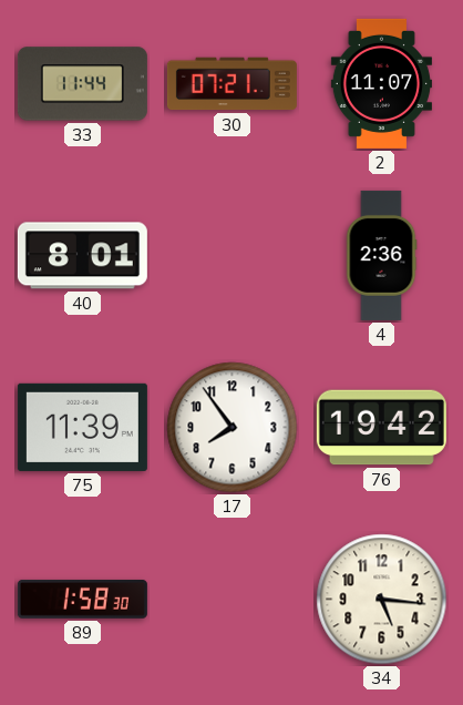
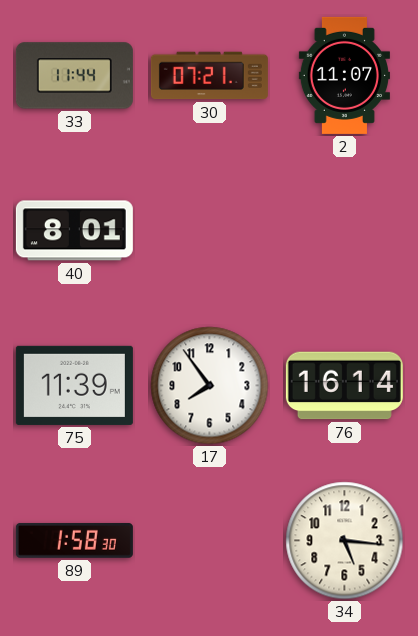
4: 2:36 -> none (381, 255)
76: 19:42 -> 16:14 (344, 386)
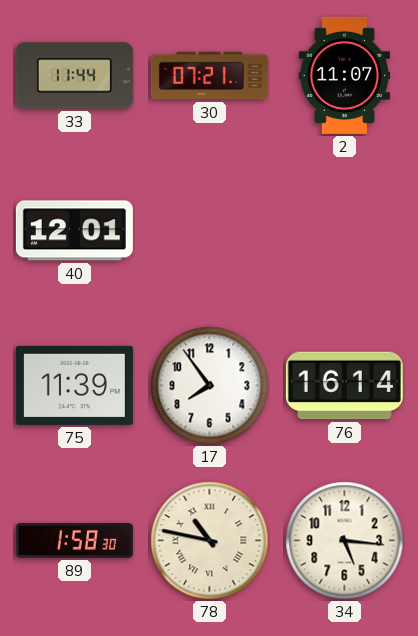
40: 8:01 -> 12:01 (74, 231)
78: none -> 10:47 (210, 541)
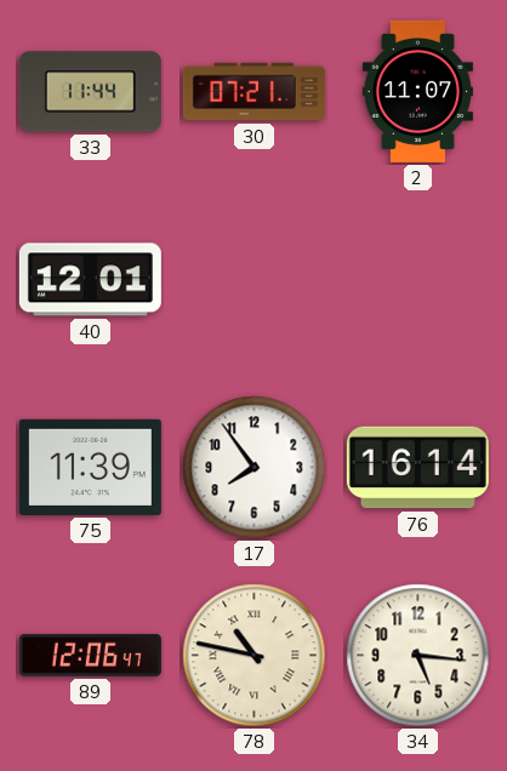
89: 1:58 -> 12:06 (90, 655)
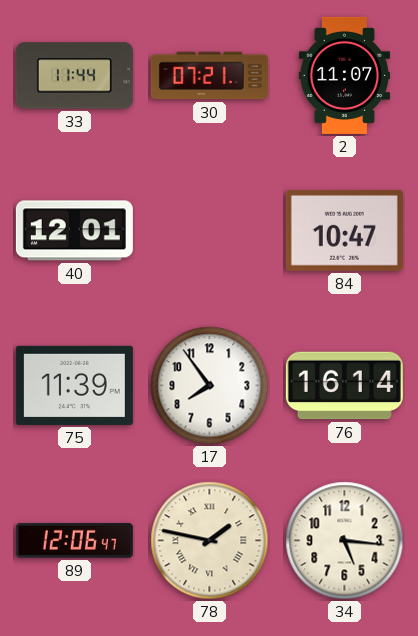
84: none -> 10:47 (344, 230)
78: 10:47 -> 1:47 (210, 541)
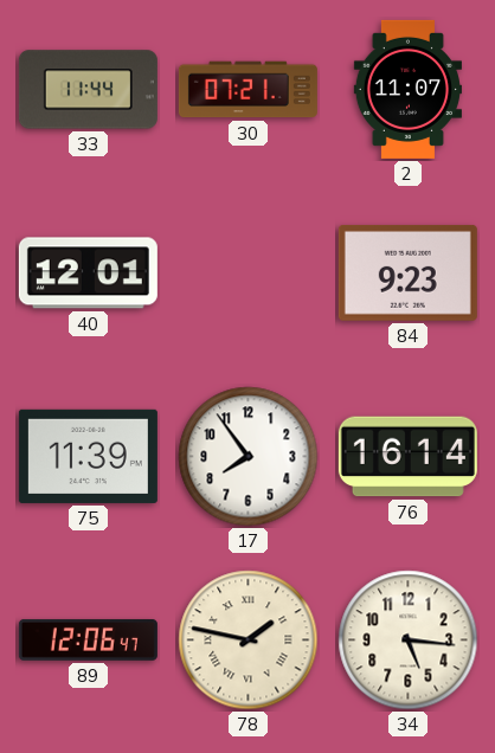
84: 10:47 -> 9:23 (407, 272)
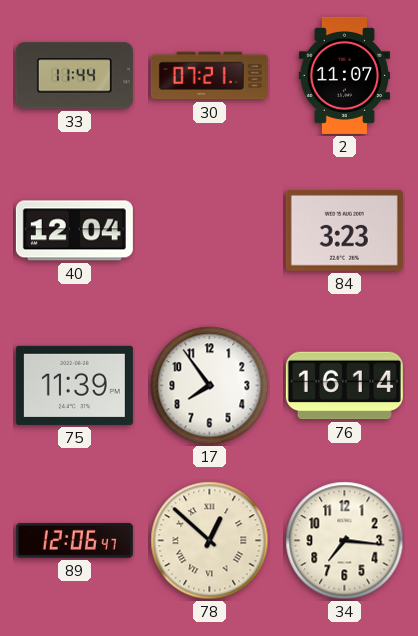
40: 12:01 -> 12:04 (74, 231)
84: 9:23 -> 3:23 (344, 230)
78: 1:47 -> 12:52 (210, 541)
34: 5:16 -> 7:16 (345, 541)
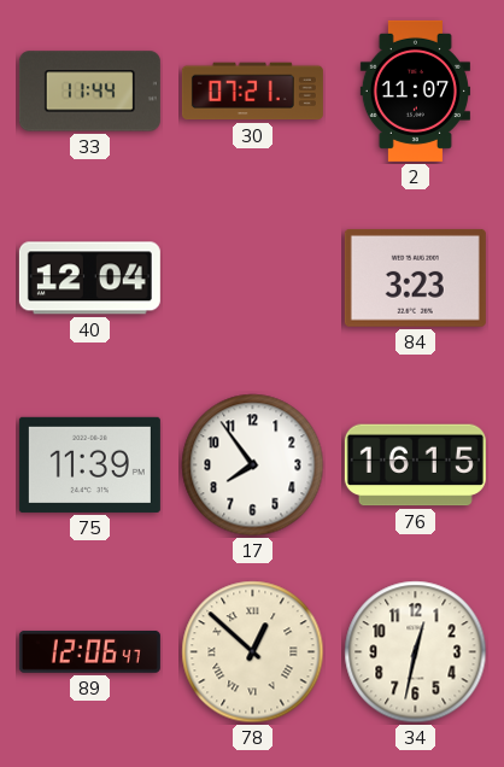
76: 16:14 -> 16:15 (415, 466)
34: 7:16 -> 12:32 (416, 652)
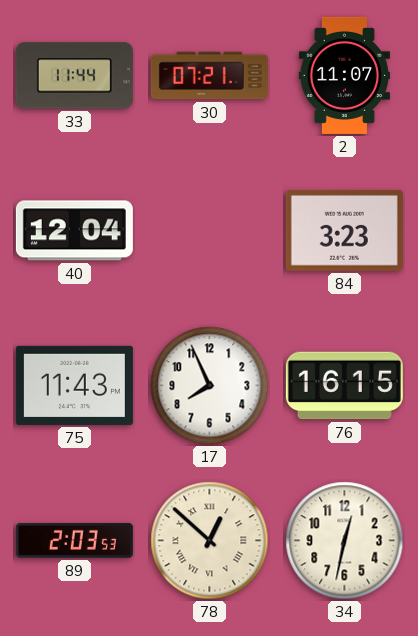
75: 11:39 -> 11:43 (74, 385)
17: 7:54 -> 7:56 (210, 386)
89: 12:06 -> 2:03 (74, 540)
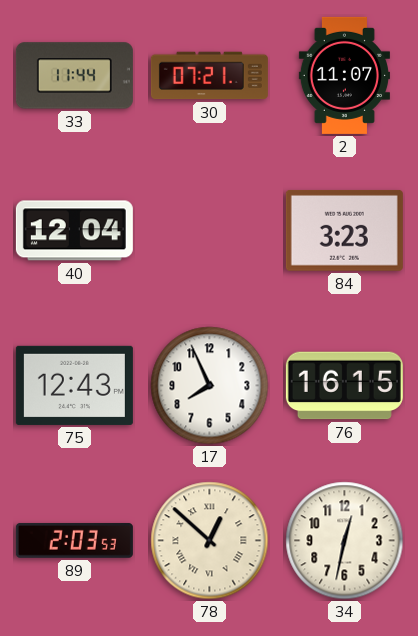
75: 11:43 -> 12:43 (74, 385)
